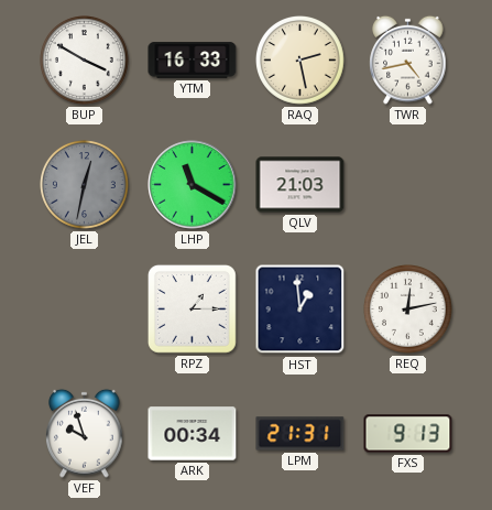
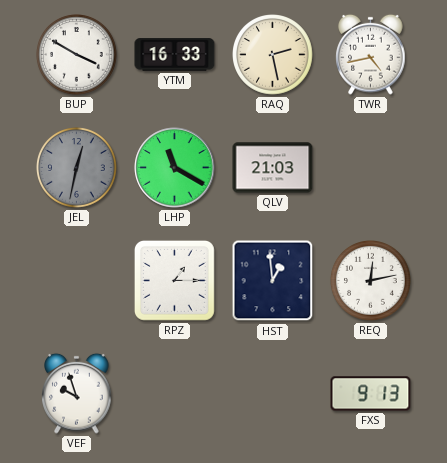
ARK: 00:34 -> none (193, 434)
LPM: 21:31 -> none (300, 434)
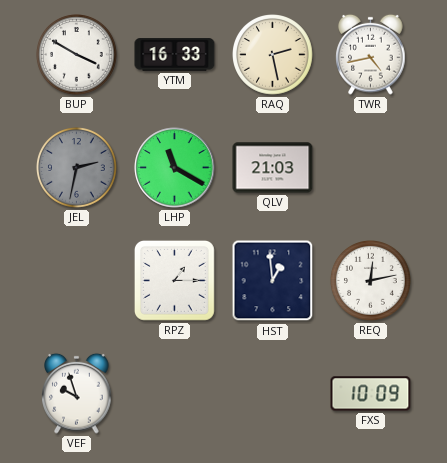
JEL: 12:32 -> 2:32 (77, 168)
FXS: 9:13 -> 10:09 (371, 394)
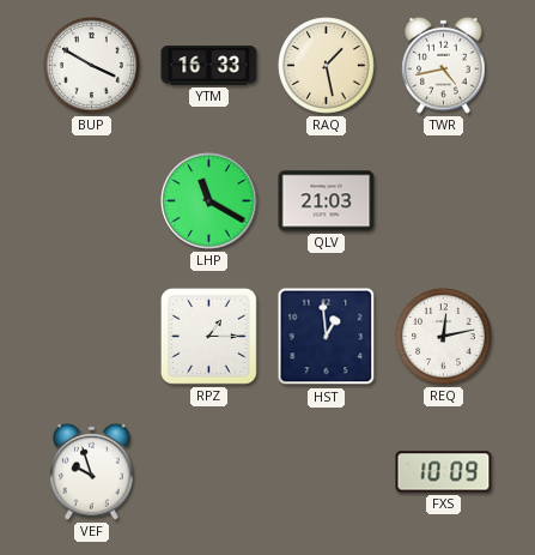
RAQ: 2:28 -> 1:28 (327, 66)
JEL: 2:32 -> none (77, 168)
